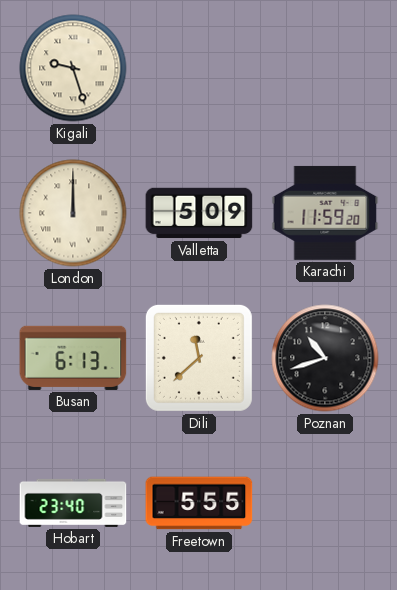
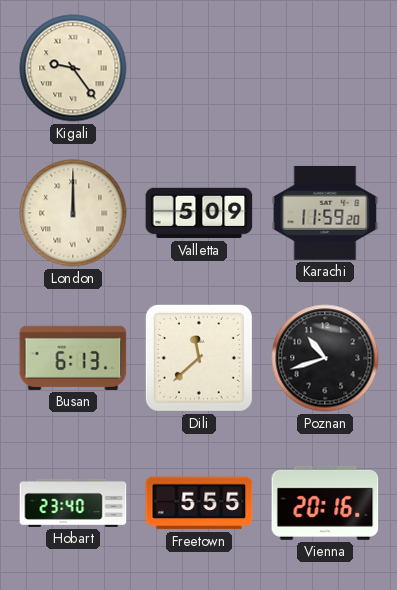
Kigali: 9:27 -> 9:24 (73, 68)
Vienna: none -> 20:16 (325, 503)
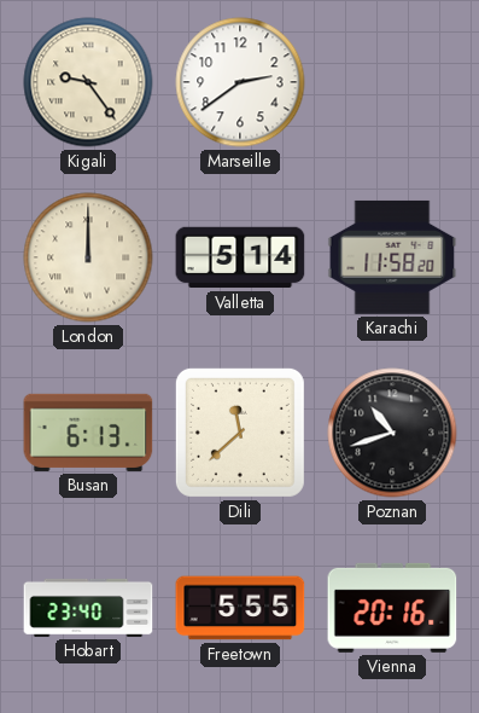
Marseille: none -> 2:39 (240, 82)
Valletta: 5:09 -> 5:14 (240, 257)
Karachi: 11:59 -> 11:58 (392, 257)
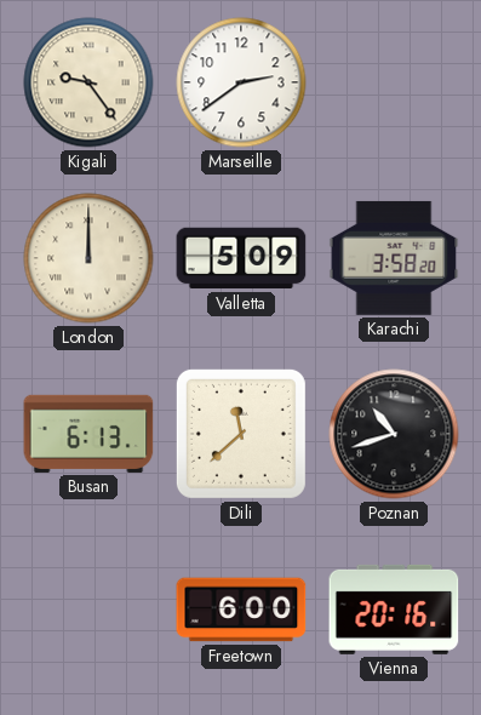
Valletta: 5:14 -> 5:09 (241, 258)
Karachi: 11:58 -> 3:58 (394, 258)
Hobart: 23:40 -> none (88, 608)
Freetown: 5:55 -> 6:00 (241, 610)
